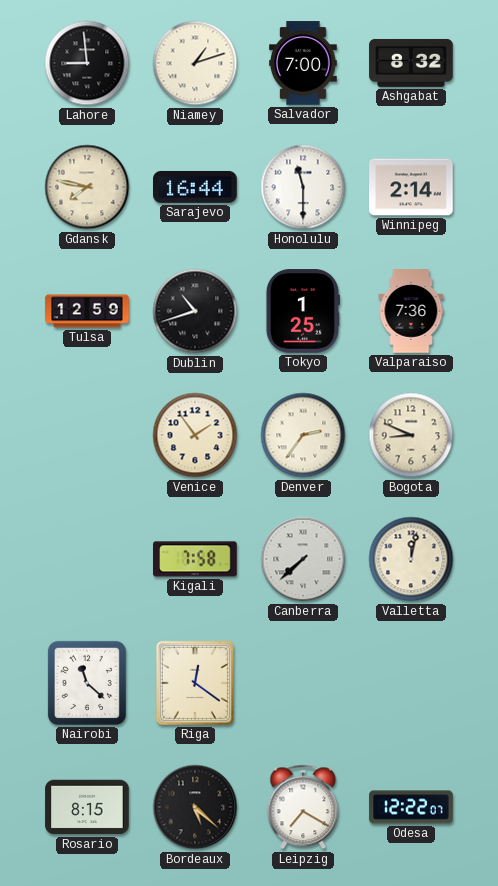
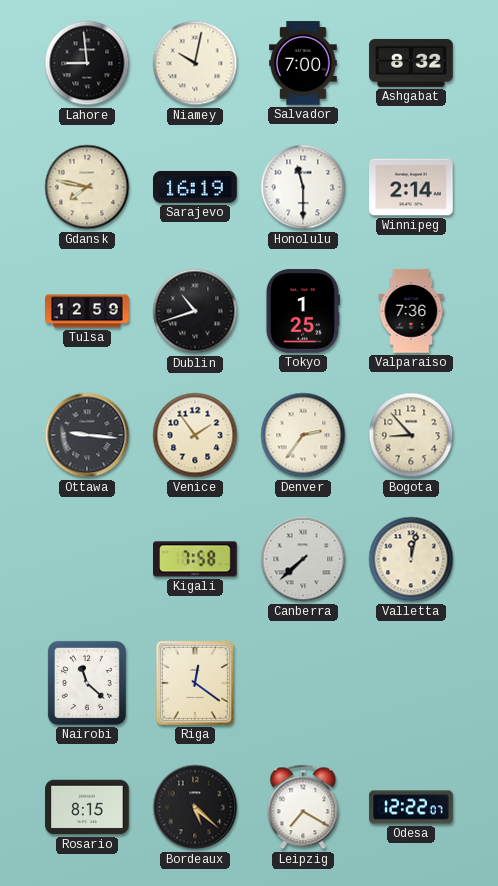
Niamey: 1:12 -> 10:02 (195, 63)
Sarajevo: 16:44 -> 16:19 (195, 187)
Ottawa: none -> 9:16 (87, 435)
Bogota: 8:49 -> 8:53 (411, 435)
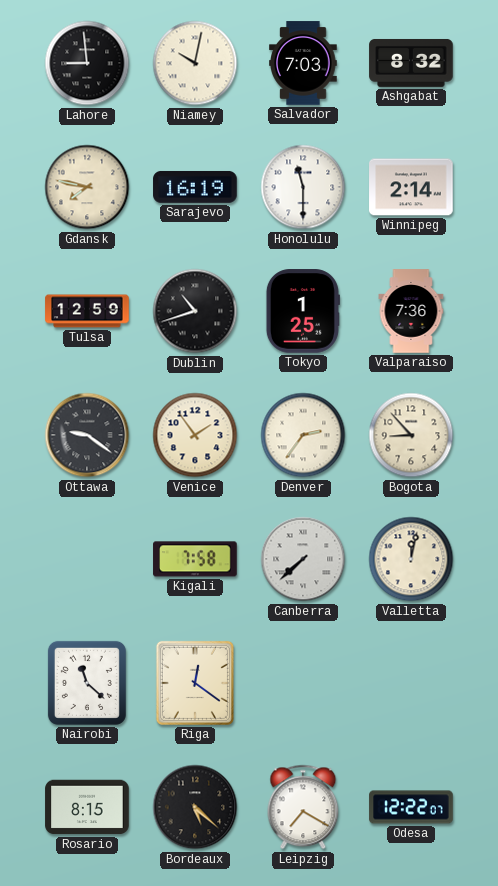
Salvador: 7:00 -> 7:03 (303, 63)
Ottawa: 9:16 -> 9:21 (87, 435)
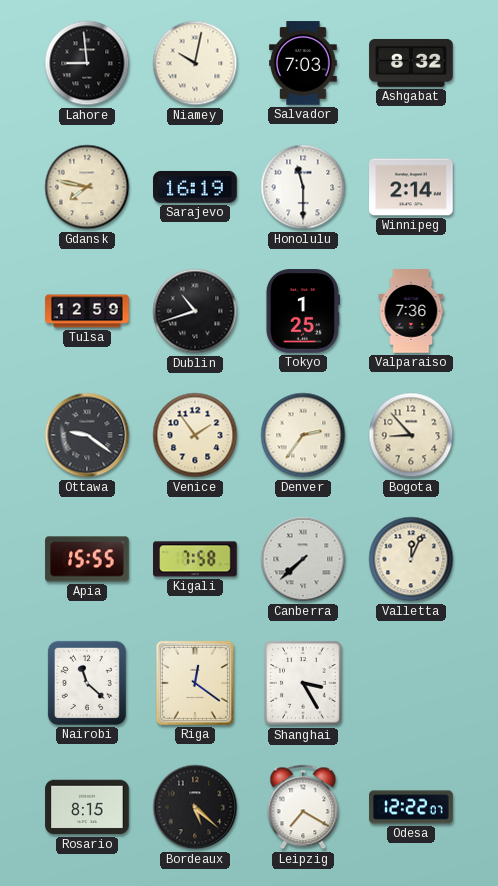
Apia: none -> 15:55 (87, 559)
Valletta: 12:02 -> 12:04 (411, 559)
Shanghai: none -> 3:25 (303, 683)
